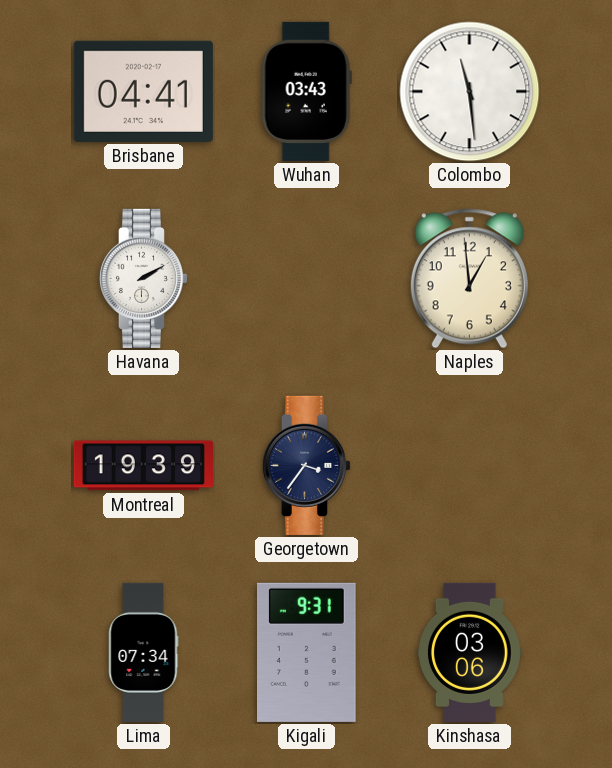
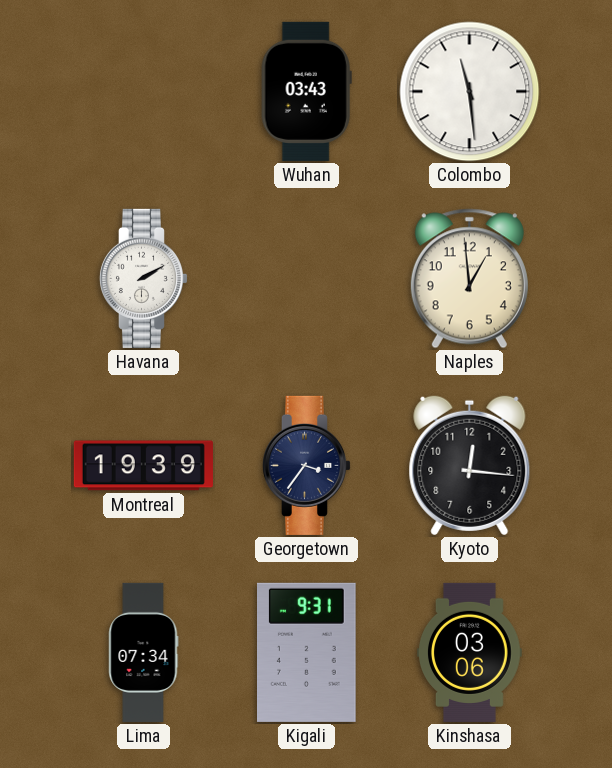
Brisbane: 04:41 -> none (143, 91)
Kyoto: none -> 12:16 (470, 466)
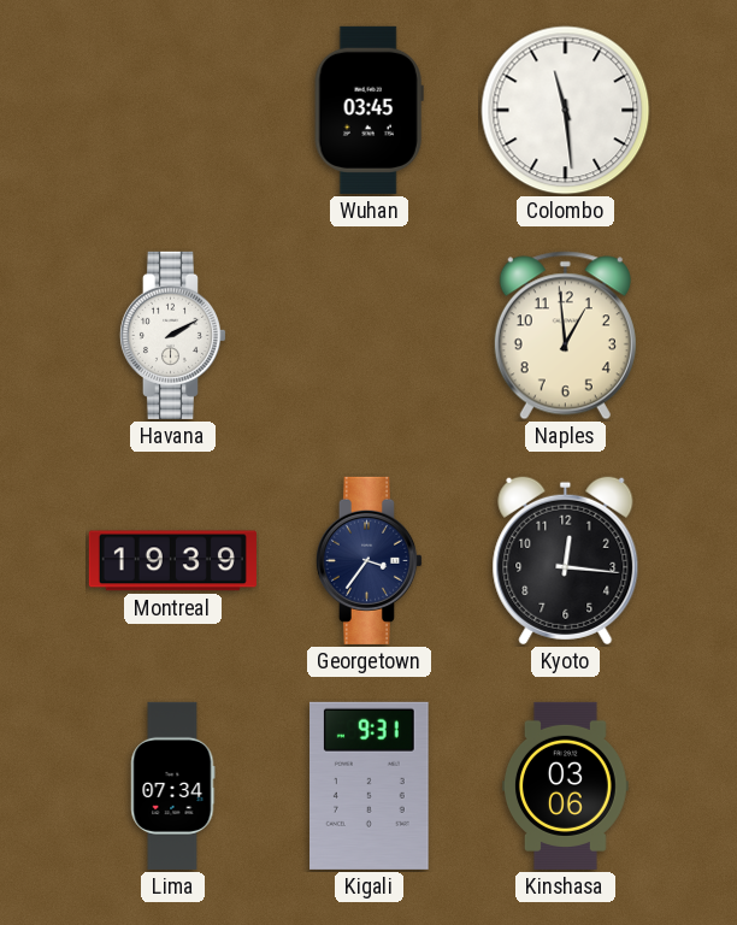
Wuhan: 03:43 -> 03:45 (368, 110)
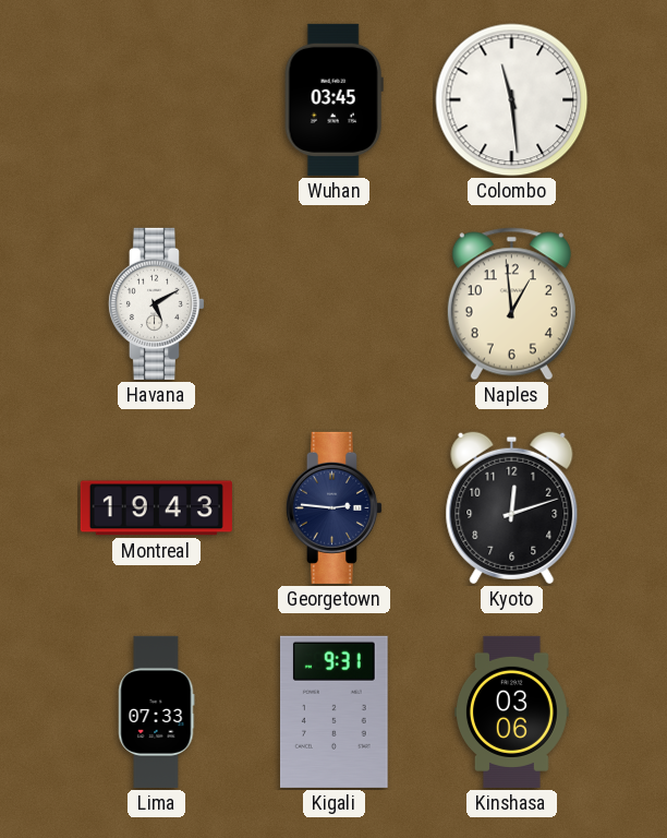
Havana: 2:10 -> 5:10 (156, 303)
Montreal: 19:39 -> 19:43 (156, 508)
Georgetown: 3:36 -> 2:46 (333, 507)
Kyoto: 12:16 -> 12:12 (512, 508)
Lima: 07:34 -> 07:33 (157, 711)
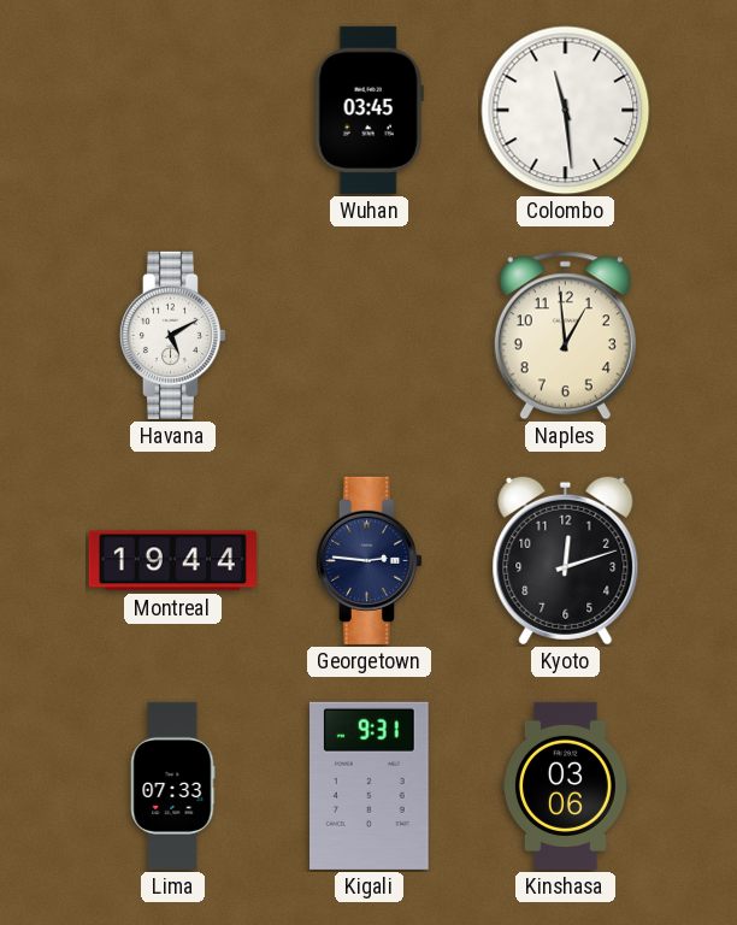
Montreal: 19:43 -> 19:44 (172, 561)
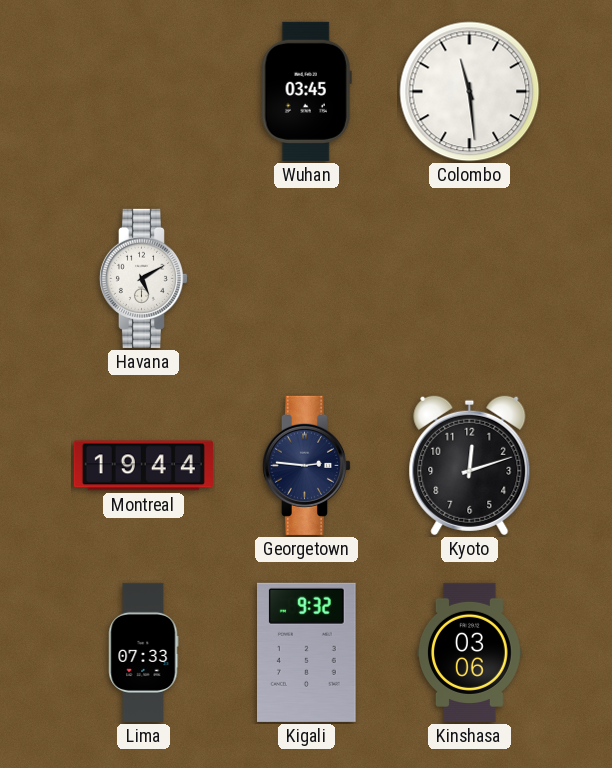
Naples: 12:59 -> none (565, 336)
Kigali: 9:31 -> 9:32 (307, 652)
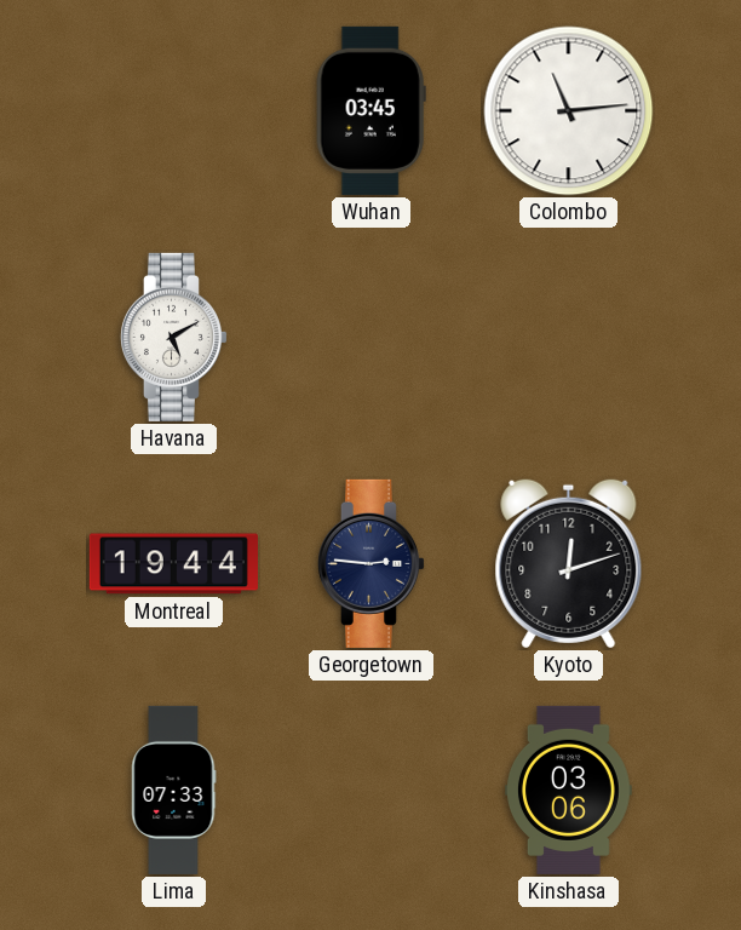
Colombo: 11:29 -> 11:14 (569, 111)
Kigali: 9:32 -> none (307, 652)
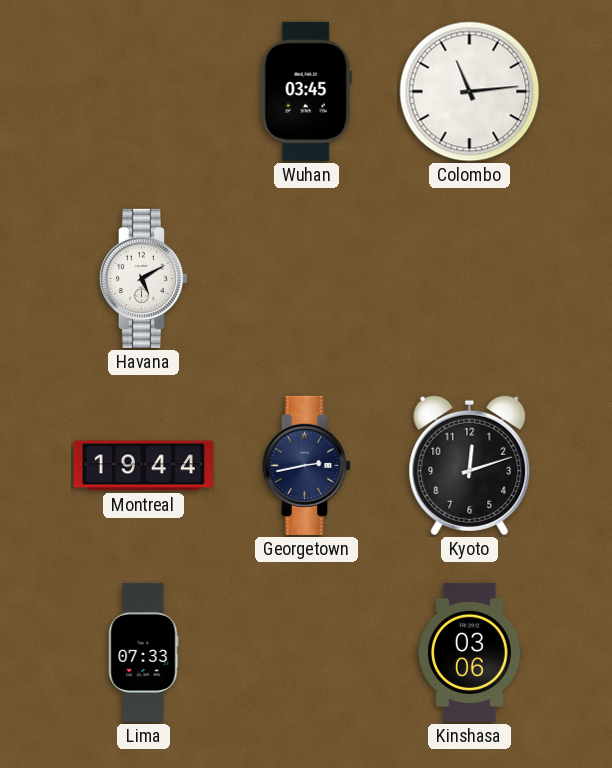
Georgetown: 2:46 -> 2:43 (306, 465)
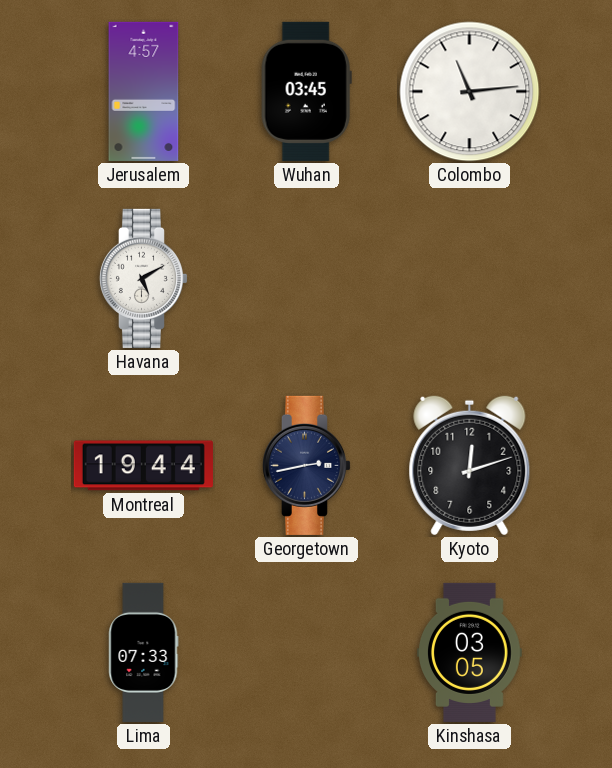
Jerusalem: none -> 4:57 (144, 91)
Kinshasa: 03:06 -> 03:05 (470, 652)
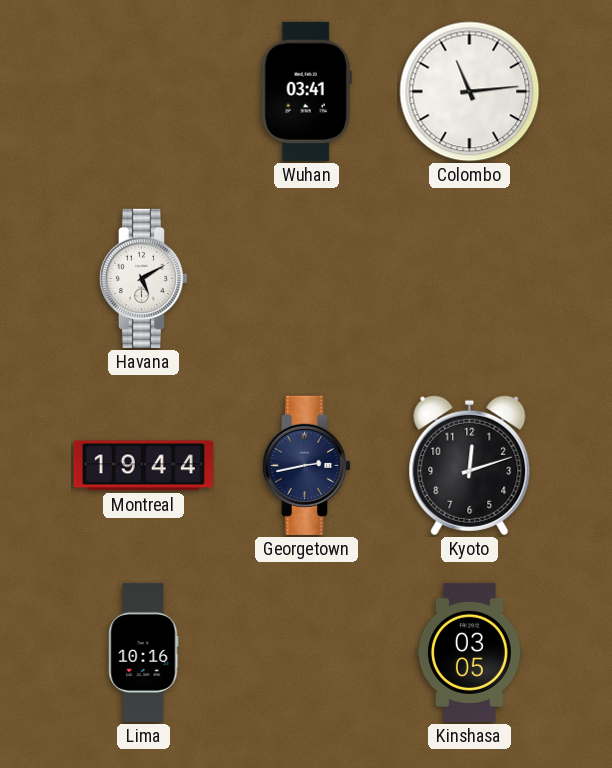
Jerusalem: 4:57 -> none (144, 91)
Wuhan: 03:45 -> 03:41 (306, 91)
Lima: 07:33 -> 10:16 (144, 652)
